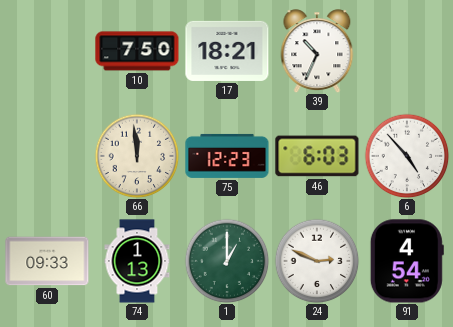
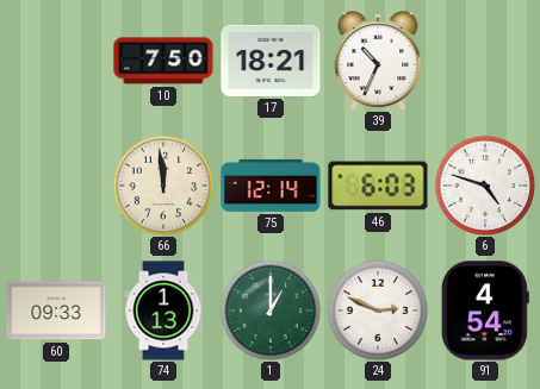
75: 12:23 -> 12:14 (271, 186)
6: 4:53 -> 4:48 (485, 186)
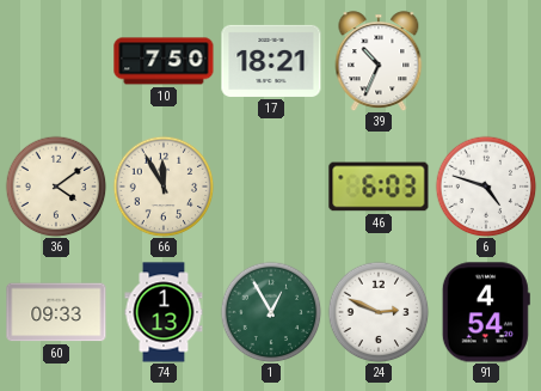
36: none -> 4:09 (56, 187)
66: 11:59 -> 11:55 (164, 187)
75: 12:14 -> none (271, 186)
1: 1:00 -> 12:55 (271, 312)
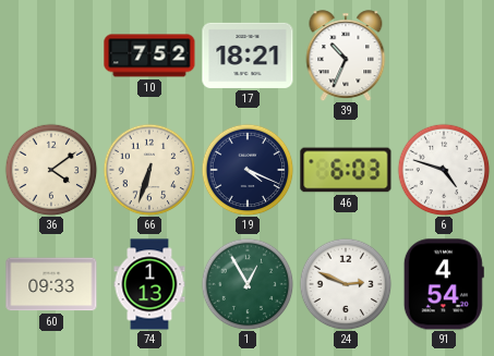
10: 7:50 -> 7:52 (149, 56)
66: 11:55 -> 6:33 (149, 170)
19: none -> 4:19 (248, 170)
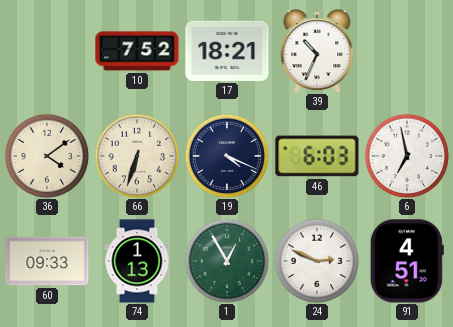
6: 4:48 -> 6:58 (407, 156)
91: 4:54 -> 4:51 (407, 261)
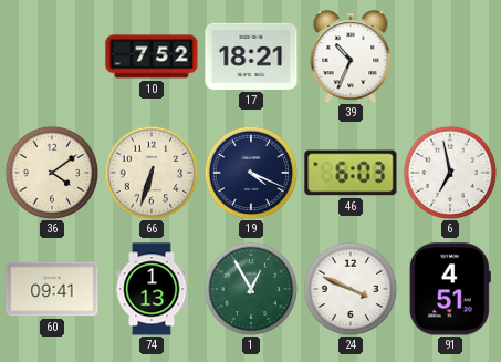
60: 09:33 -> 09:41 (52, 289)
24: 2:49 -> 3:49 (351, 289)
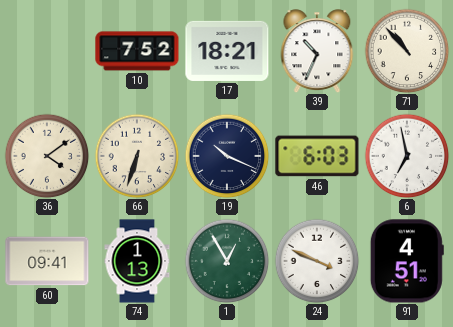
71: none -> 10:53 (407, 51)
19: 4:19 -> 10:19 (227, 156)
